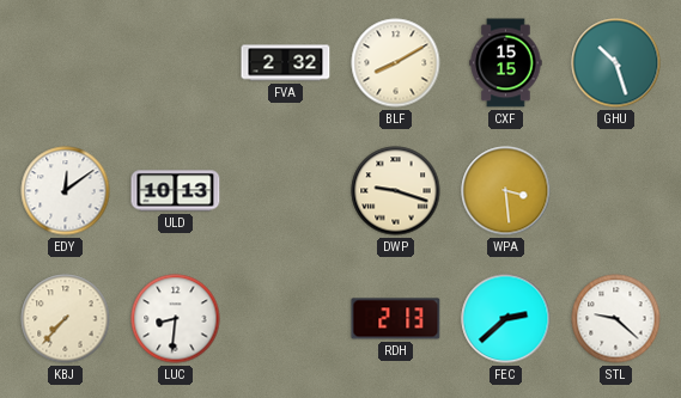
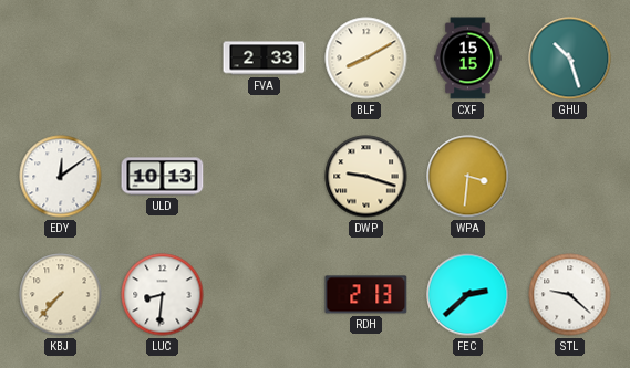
FVA: 2:32 -> 2:33 (265, 59)
WPA: 3:29 -> 3:31 (468, 177)
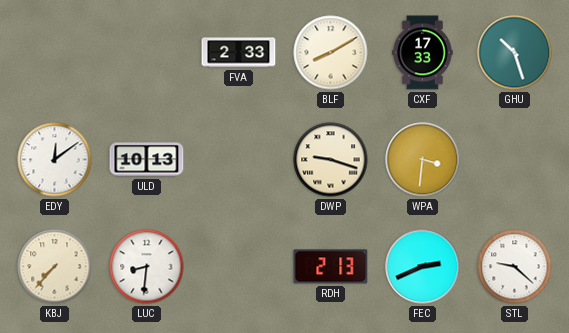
CXF: 15:15 -> 17:33 (423, 53)
FEC: 2:38 -> 2:41 (423, 267)
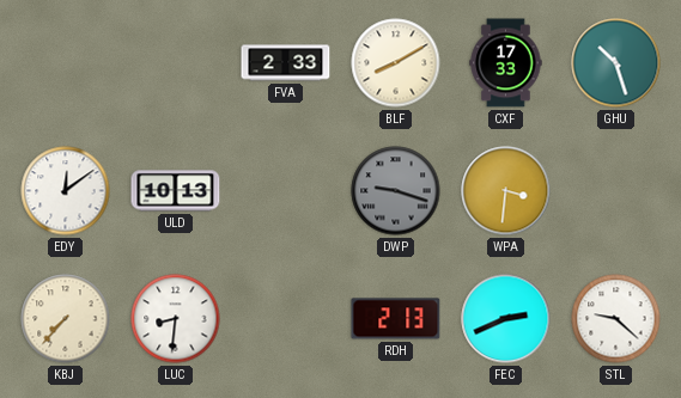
DWP dial: cream -> grey (396, 191)
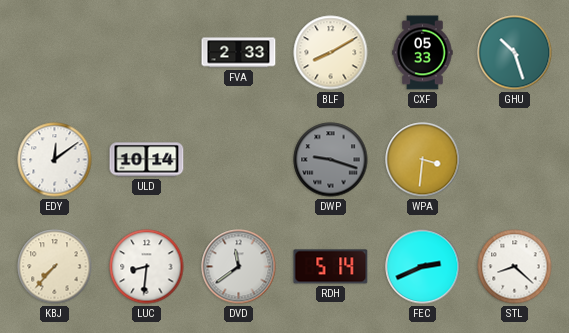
CXF: 17:33 -> 05:33 (423, 53)
ULD: 10:13 -> 10:14 (147, 160)
DVD: none -> 11:39 (239, 267)
RDH: 2:13 -> 5:14 (331, 267)
STL: 9:22 -> 8:22 (515, 267)
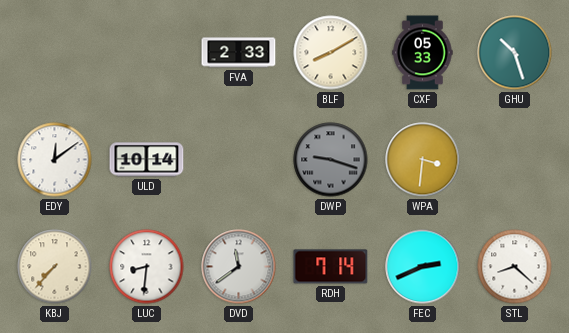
RDH: 5:14 -> 7:14 (331, 267)
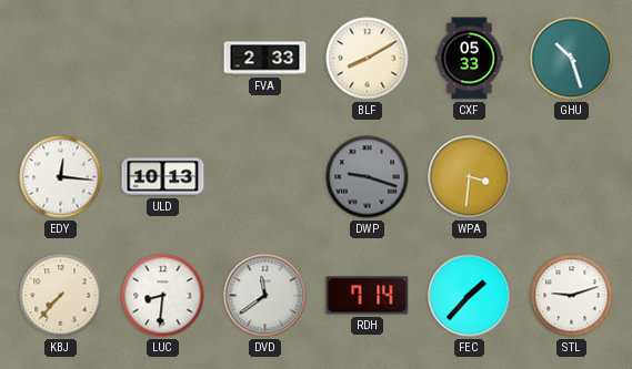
EDY: 12:09 -> 12:16 (61, 177)
ULD: 10:14 -> 10:13 (163, 177)
FEC: 2:41 -> 1:37 (470, 296)
STL: 8:22 -> 9:12 (572, 296)
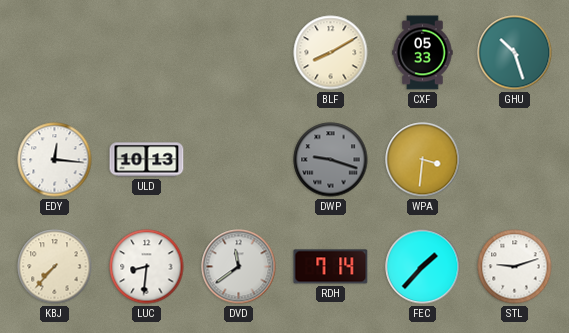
FVA: 2:33 -> none (265, 59)
